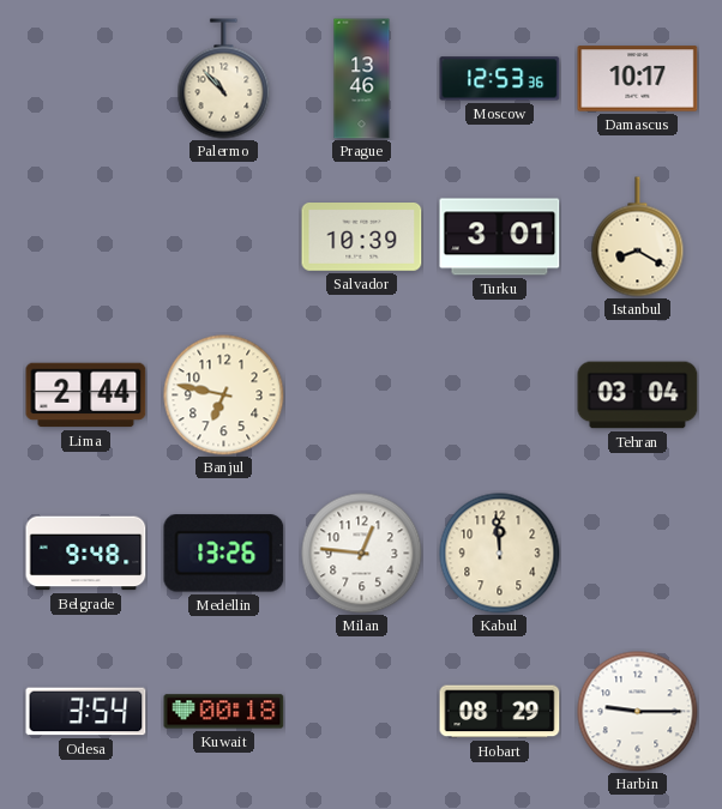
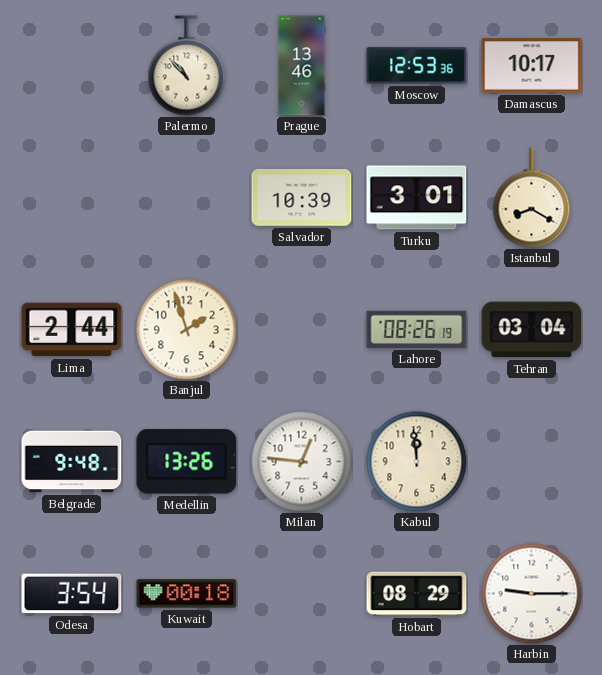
Banjul: 6:47 -> 1:57 (187, 330)
Lahore: none -> 08:26 (417, 329)
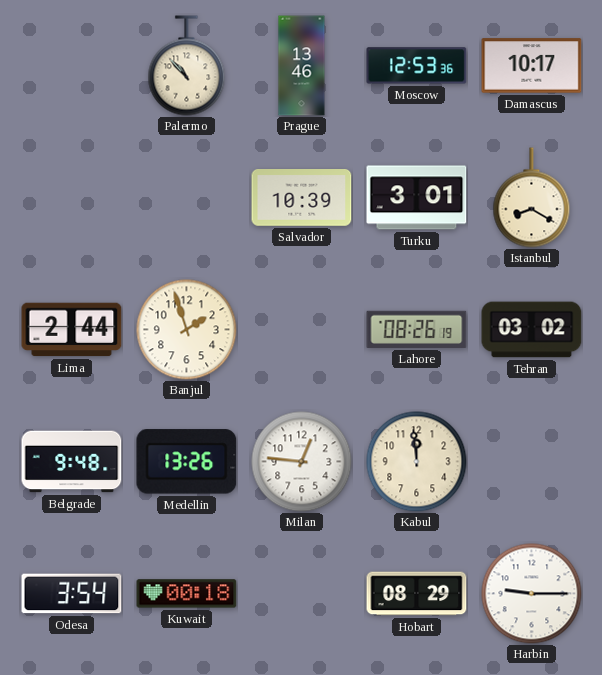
Tehran: 03:04 -> 03:02 (532, 330)
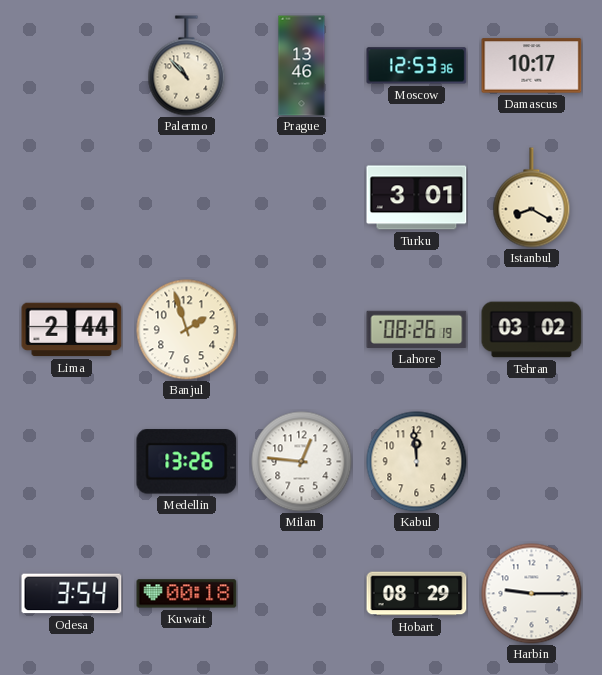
Salvador: 10:39 -> none (302, 198)
Belgrade: 9:48 -> none (72, 462)
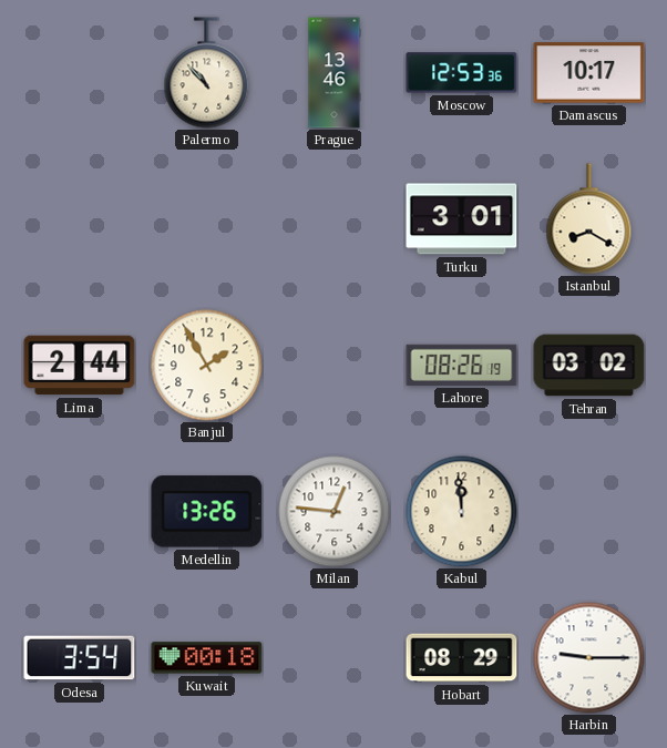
Banjul: 1:57 -> 1:55 (207, 366)
